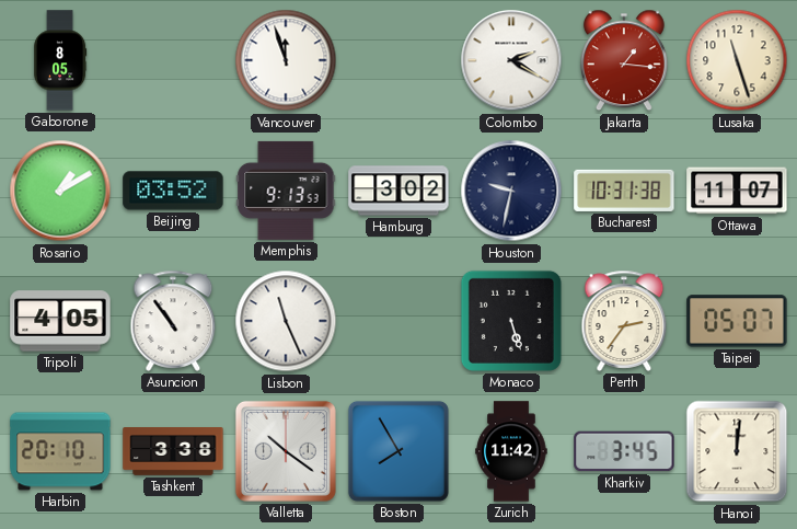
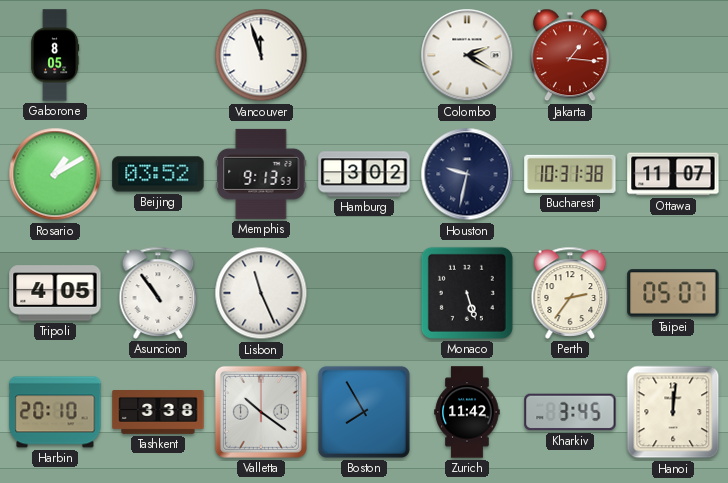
Lusaka: 11:27 -> none (737, 60)
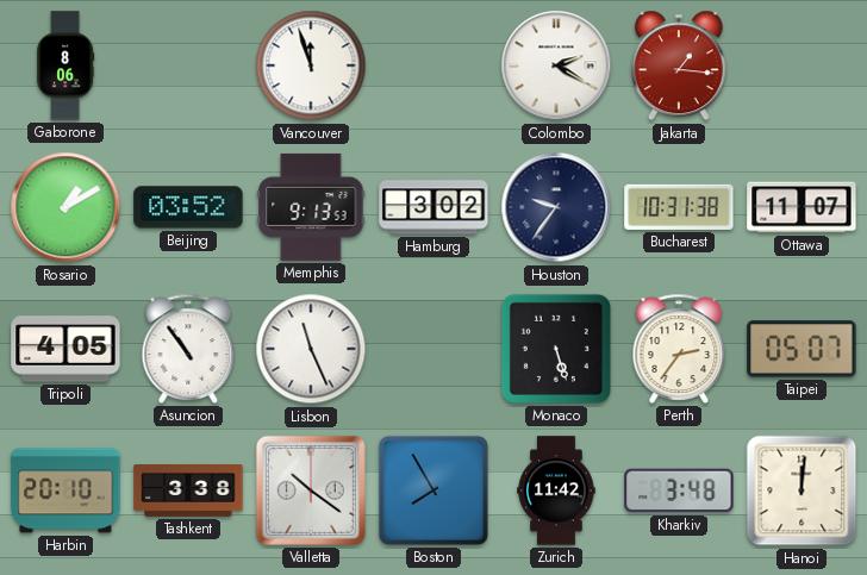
Gaborone: 8:05 -> 8:06 (66, 65)
Houston: 9:32 -> 9:36 (556, 207)
Kharkiv: 3:45 -> 3:48 (679, 490)
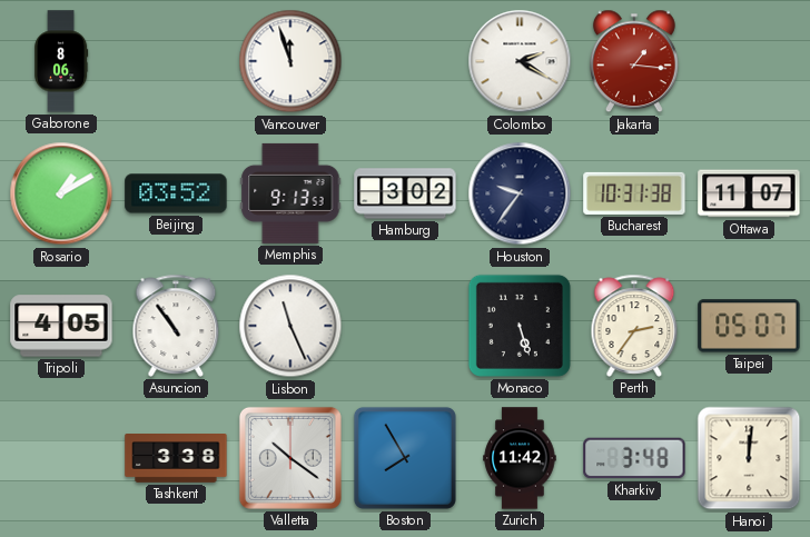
Harbin: 20:10 -> none (66, 490)
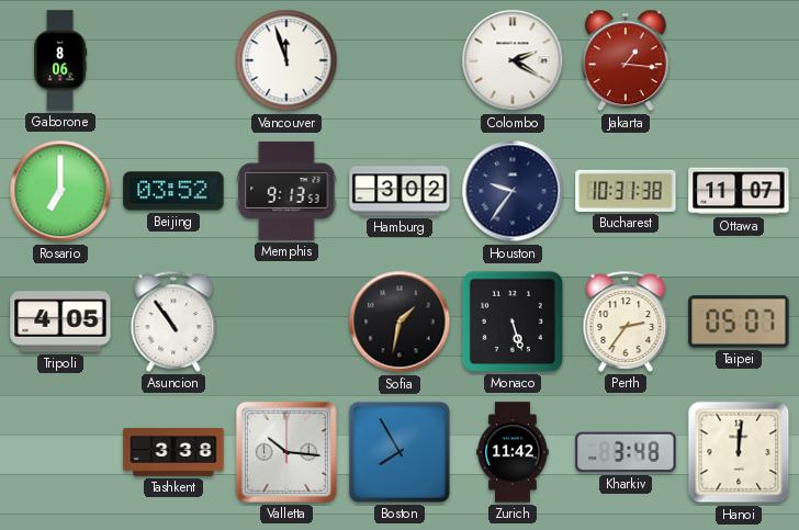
Rosario: 1:10 -> 7:00 (60, 191)
Lisbon: 11:26 -> none (290, 326)
Sofia: none -> 1:32 (400, 322)
Valletta: 10:21 -> 10:16 (286, 452)
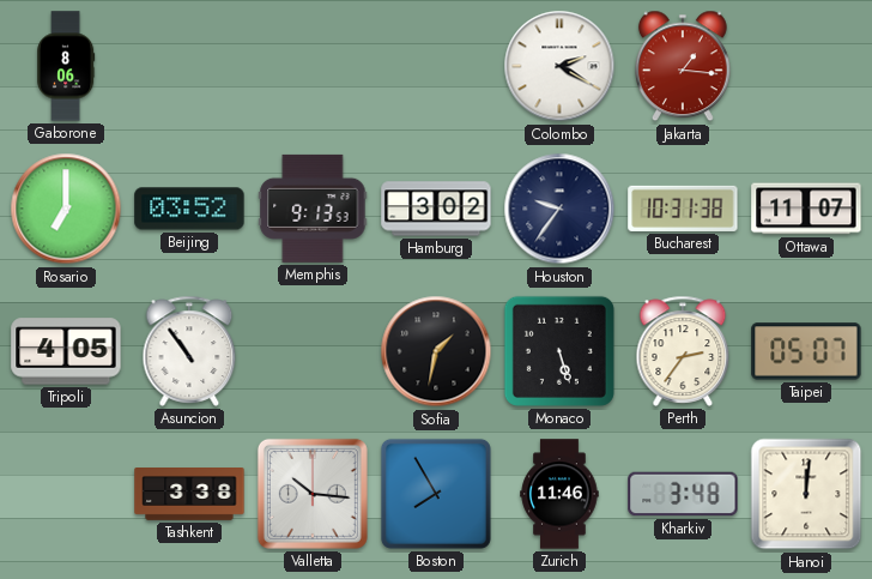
Vancouver: 11:57 -> none (286, 60)
Zurich: 11:42 -> 11:46 (559, 494)
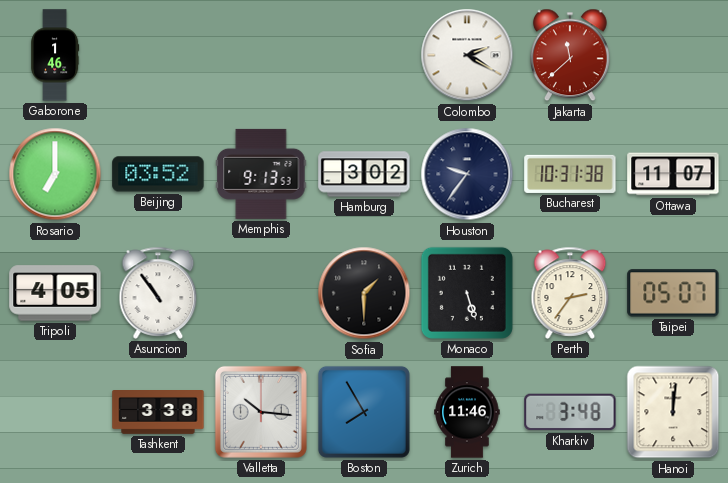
Gaborone: 8:06 -> 1:46 (55, 55)
Jakarta: 1:16 -> 11:38 (570, 55)
Sofia: 1:32 -> 1:30 (364, 293)
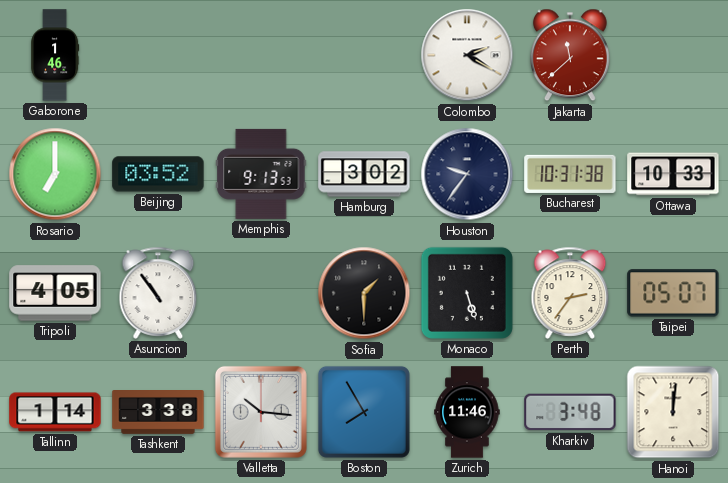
Ottawa: 11:07 -> 10:33 (673, 174)
Tallinn: none -> 1:14 (55, 412)
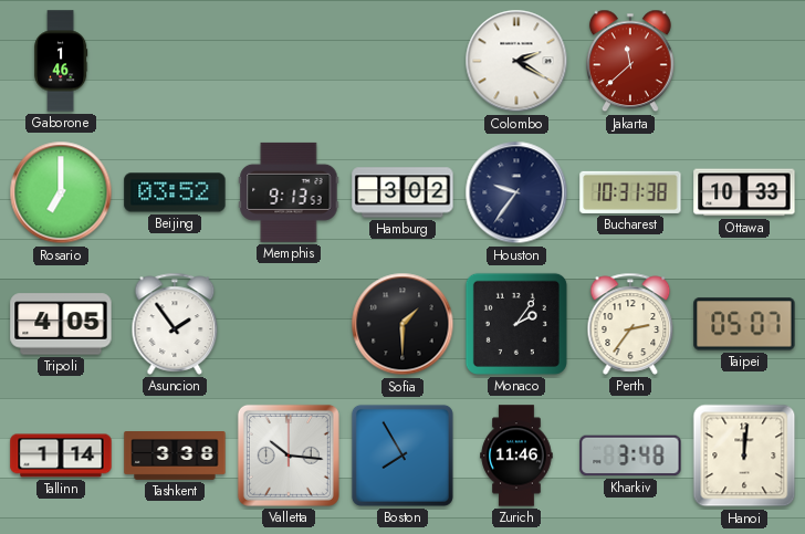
Asuncion: 10:54 -> 1:54 (175, 324)
Monaco: 5:27 -> 2:06 (516, 324)
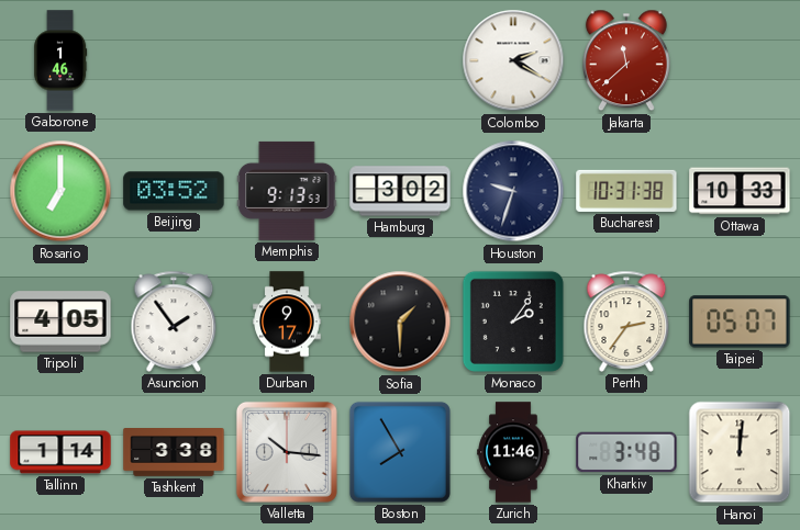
Houston: 9:36 -> 9:33 (513, 191)
Durban: none -> 9:17 (287, 322)
